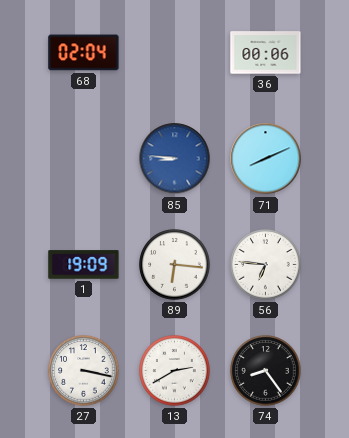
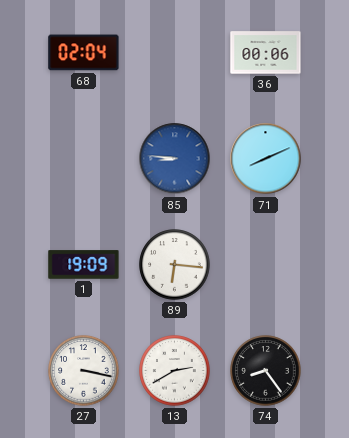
56: 6:46 -> none (266, 265)
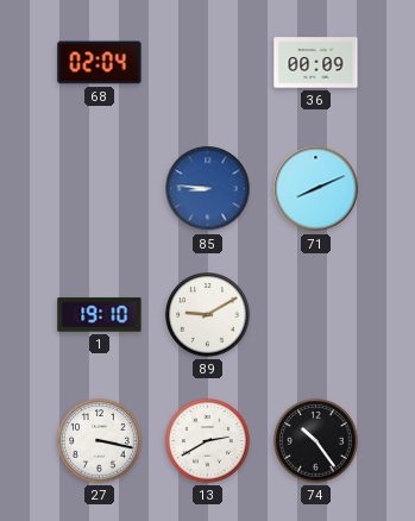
36: 00:06 -> 00:09 (316, 63)
1: 19:09 -> 19:10 (100, 315)
89: 6:16 -> 9:10 (208, 315)
74: 8:24 -> 10:24 (316, 441)
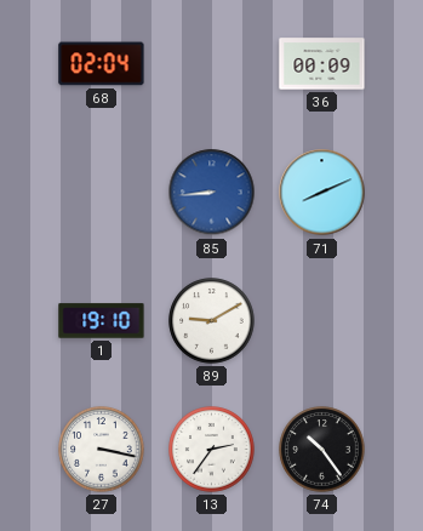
85: 8:46 -> 8:44 (212, 193)
13: 2:40 -> 2:36 (212, 450)
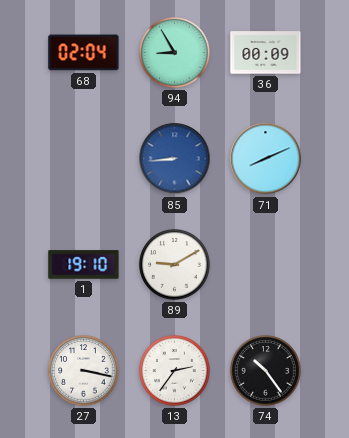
94: none -> 8:55 (175, 53)
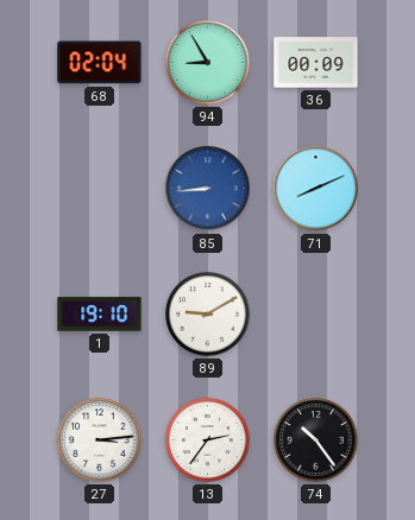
27: 3:17 -> 3:14 (100, 440)
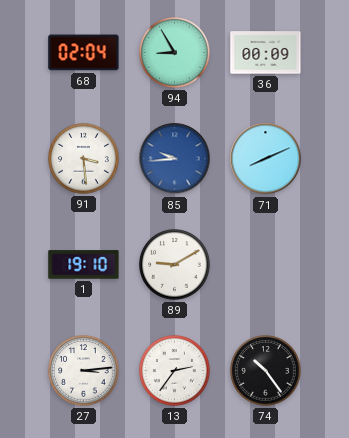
91: none -> 3:29 (84, 159)
85: 8:44 -> 9:44 (175, 159)
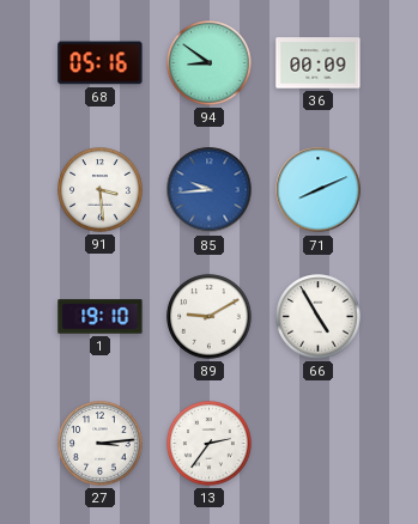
68: 02:04 -> 05:16 (101, 63)
94: 8:55 -> 8:51 (210, 63)
66: none -> 4:55 (319, 317)
74: 10:24 -> none (266, 371)
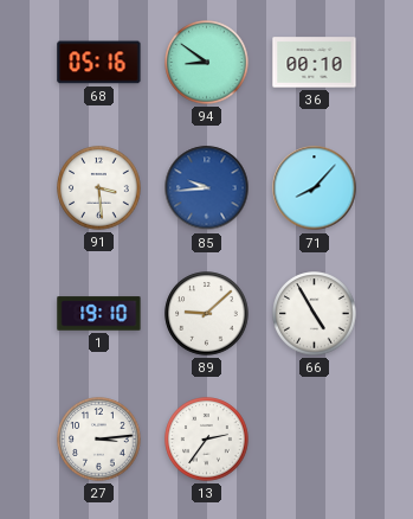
36: 00:09 -> 00:10 (315, 63)
71: 8:11 -> 8:07 (315, 188)
89: 9:10 -> 9:08 (207, 314)
